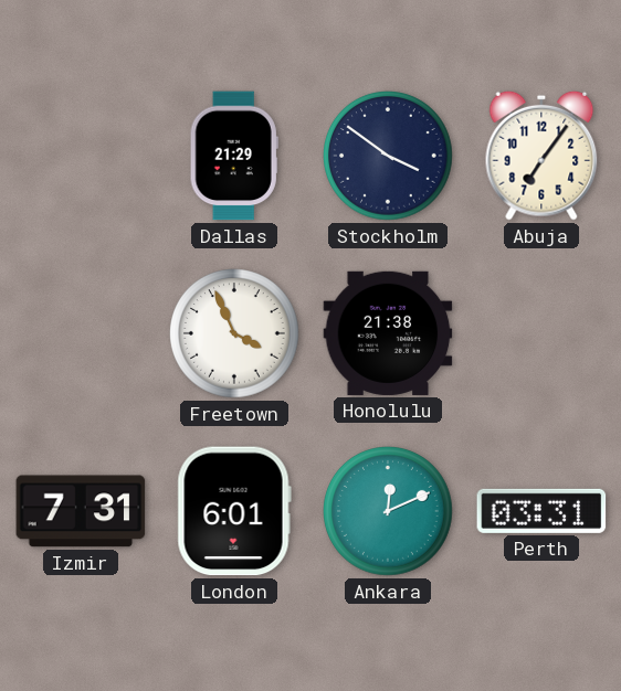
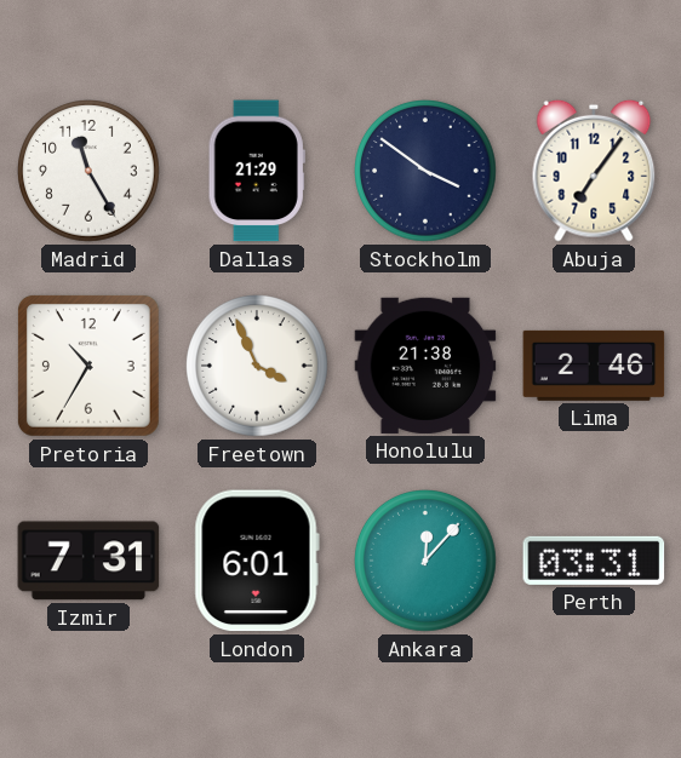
Madrid: none -> 11:25 (90, 172)
Pretoria: none -> 10:35 (88, 366)
Lima: none -> 2:46 (594, 366)
Ankara: 12:11 -> 12:07 (427, 562)
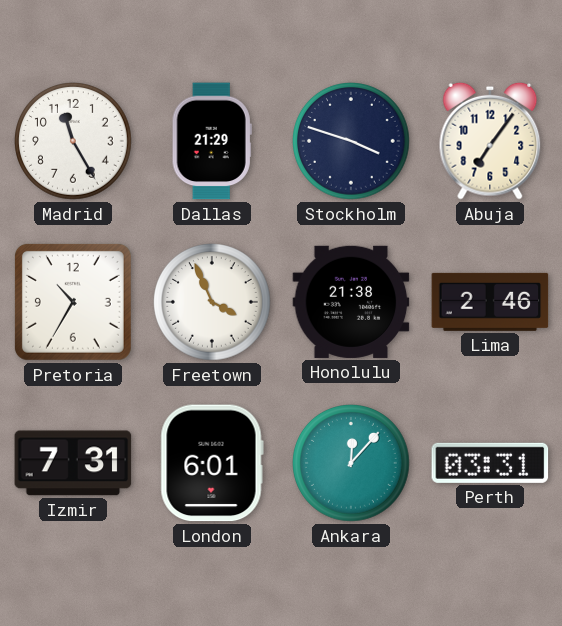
Stockholm: 3:51 -> 3:48 (352, 142)
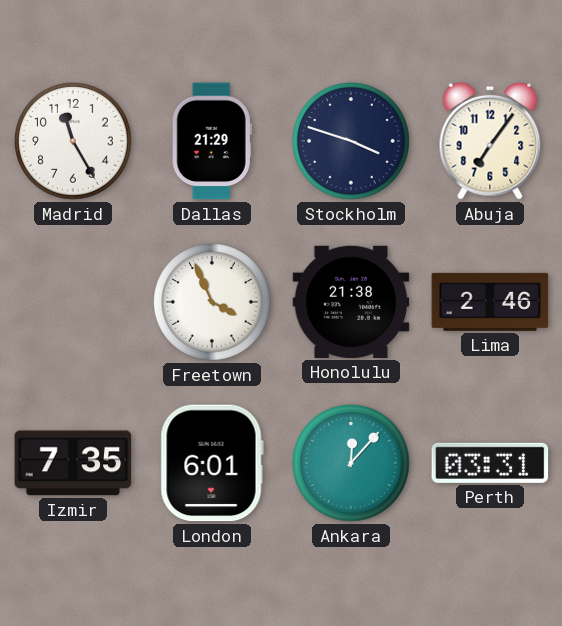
Pretoria: 10:35 -> none (73, 302)
Izmir: 7:31 -> 7:35 (73, 463)
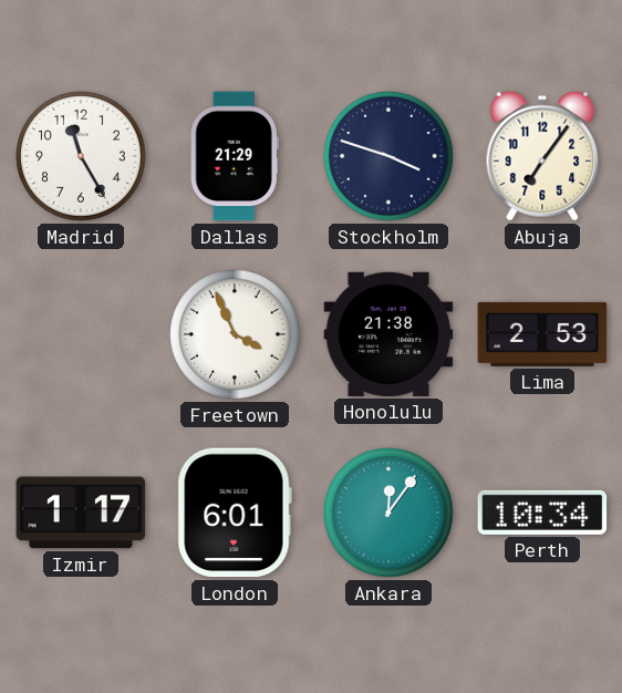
Lima: 2:46 -> 2:53 (542, 334)
Izmir: 7:35 -> 1:17 (81, 513)
Ankara: 12:07 -> 12:06 (390, 514)
Perth: 03:31 -> 10:34 (542, 513)
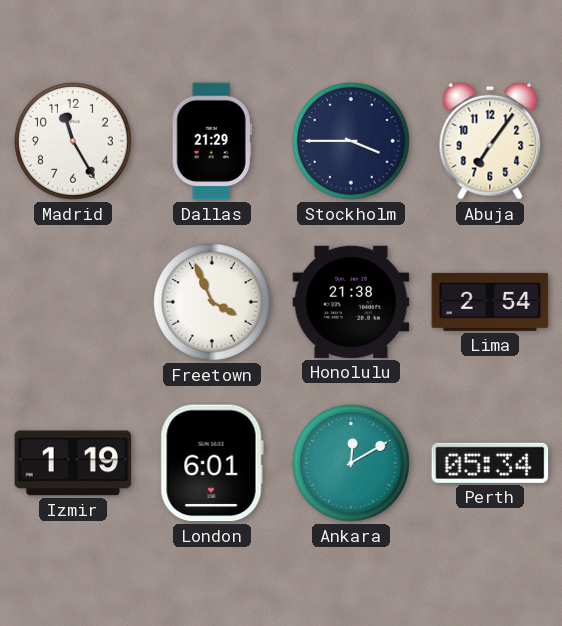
Stockholm: 3:48 -> 3:45 (352, 142)
Lima: 2:53 -> 2:54 (490, 302)
Izmir: 1:17 -> 1:19 (73, 463)
Ankara: 12:06 -> 12:10 (352, 464)
Perth: 10:34 -> 05:34 (490, 463)
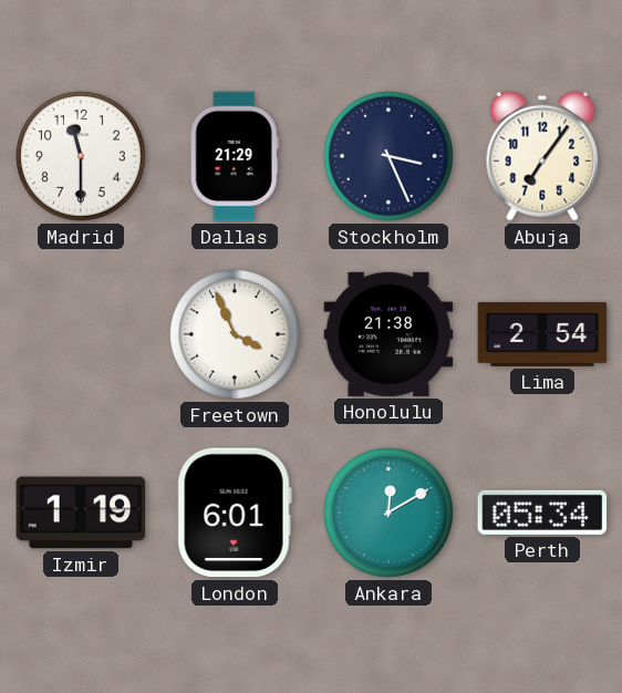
Madrid: 11:25 -> 11:30 (82, 157)
Stockholm: 3:45 -> 3:26 (390, 157)
